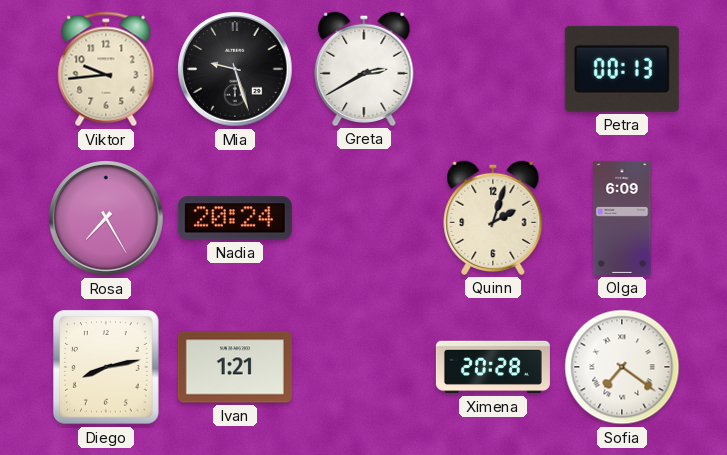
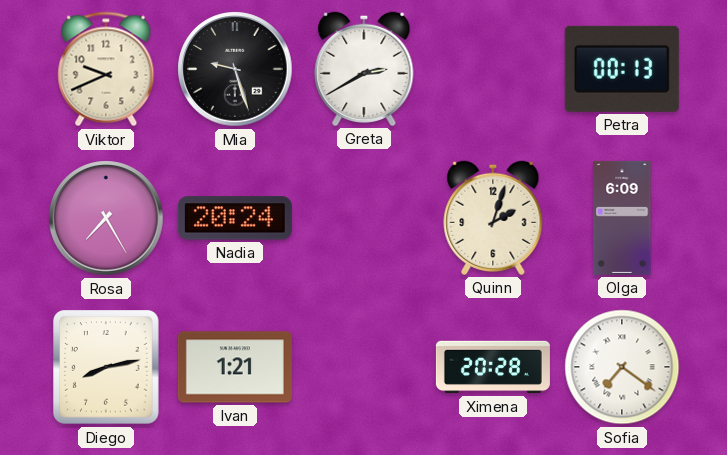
Viktor: 9:44 -> 9:41 (106, 69)
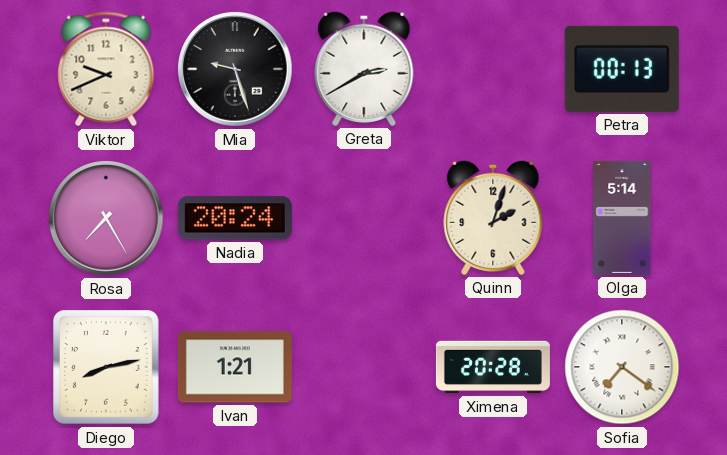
Olga: 6:09 -> 5:14 (622, 218)
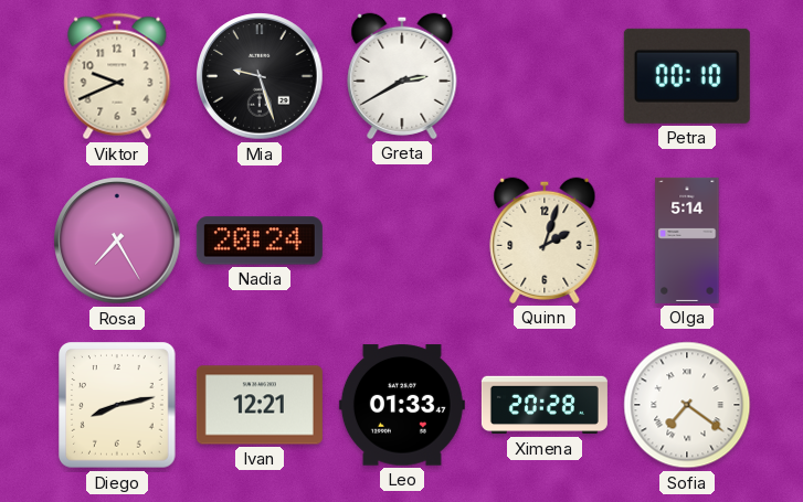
Petra: 00:13 -> 00:10 (687, 76)
Ivan: 1:21 -> 12:21 (260, 405)
Leo: none -> 01:33 (402, 405)
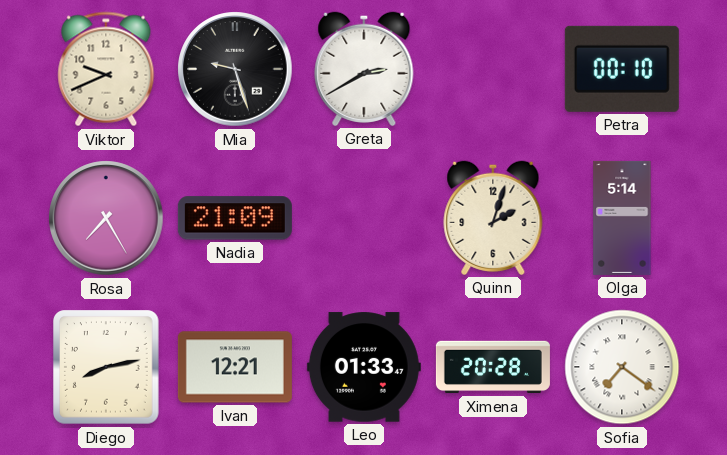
Nadia: 20:24 -> 21:09 (235, 218)
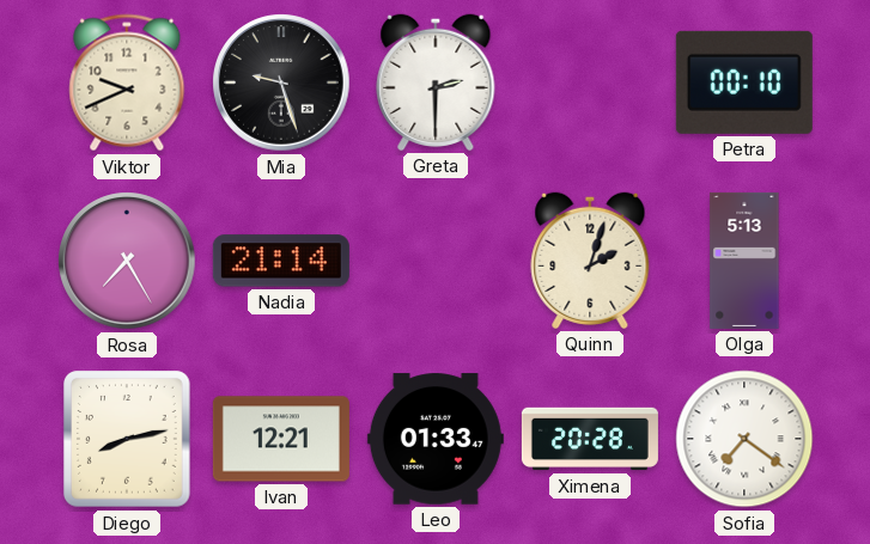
Greta: 2:40 -> 2:30 (436, 82)
Nadia: 21:09 -> 21:14 (281, 261)
Olga: 5:14 -> 5:13 (744, 261)
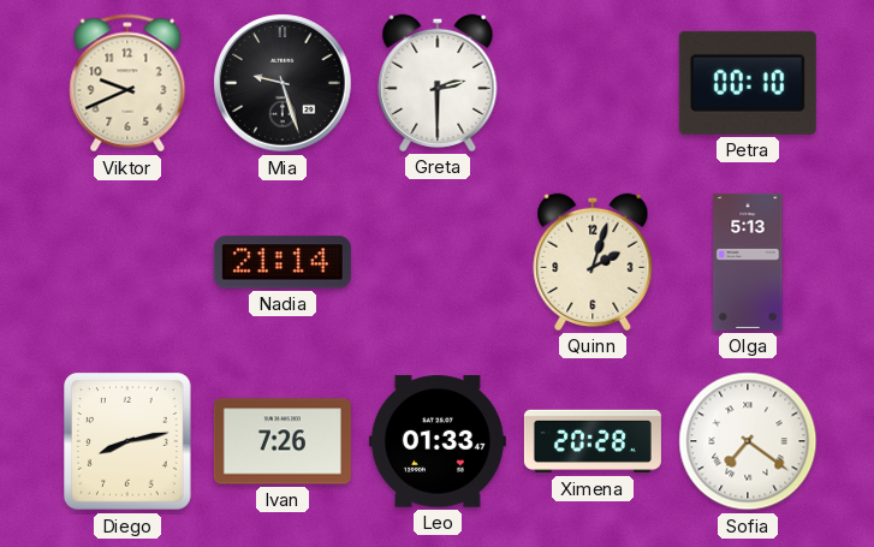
Rosa: 7:25 -> none (127, 261)
Ivan: 12:21 -> 7:26 (283, 441)
